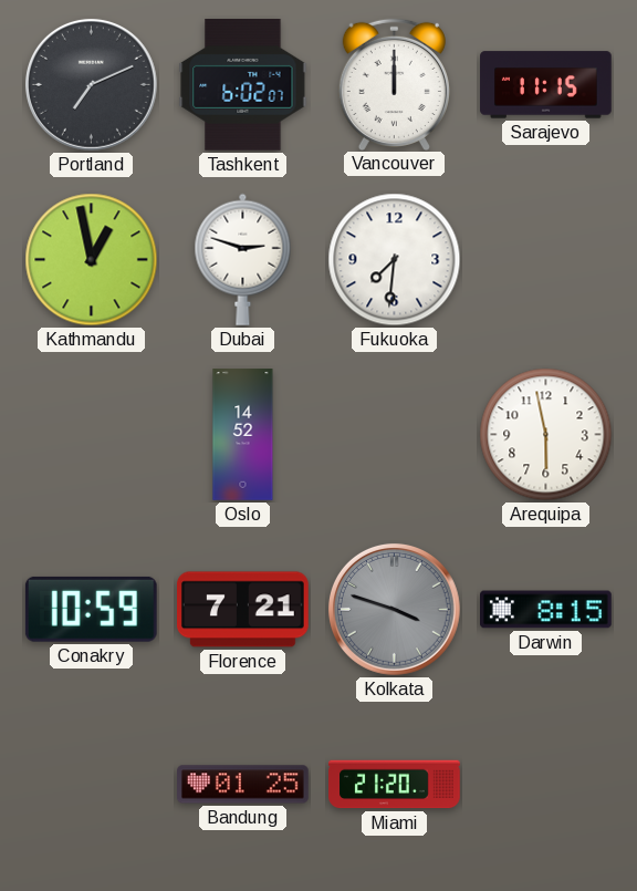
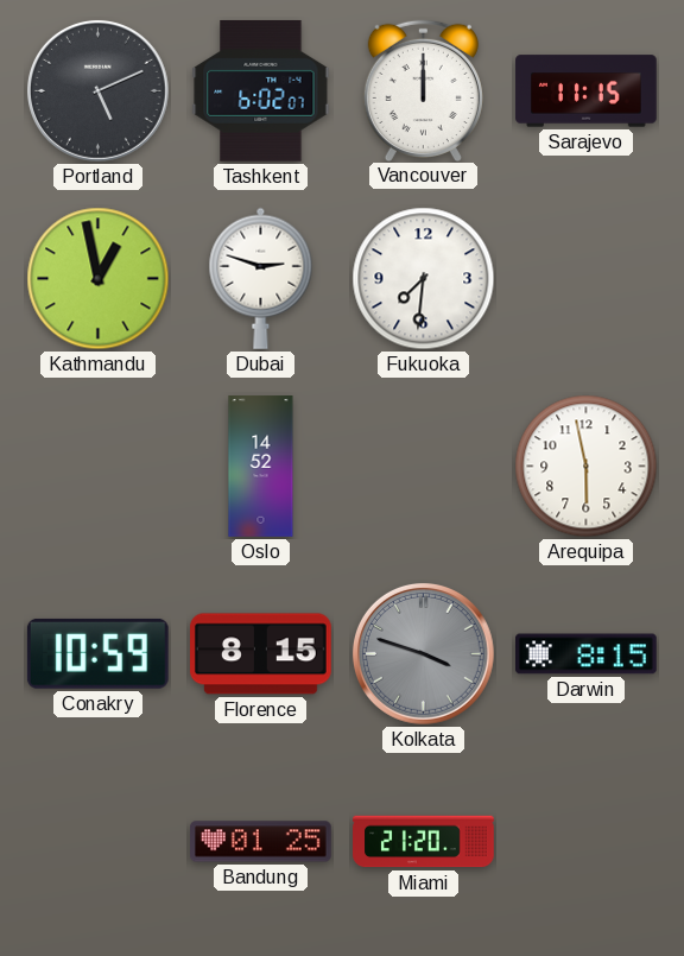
Portland: 7:11 -> 5:11 (97, 90)
Florence: 7:21 -> 8:15 (261, 654)
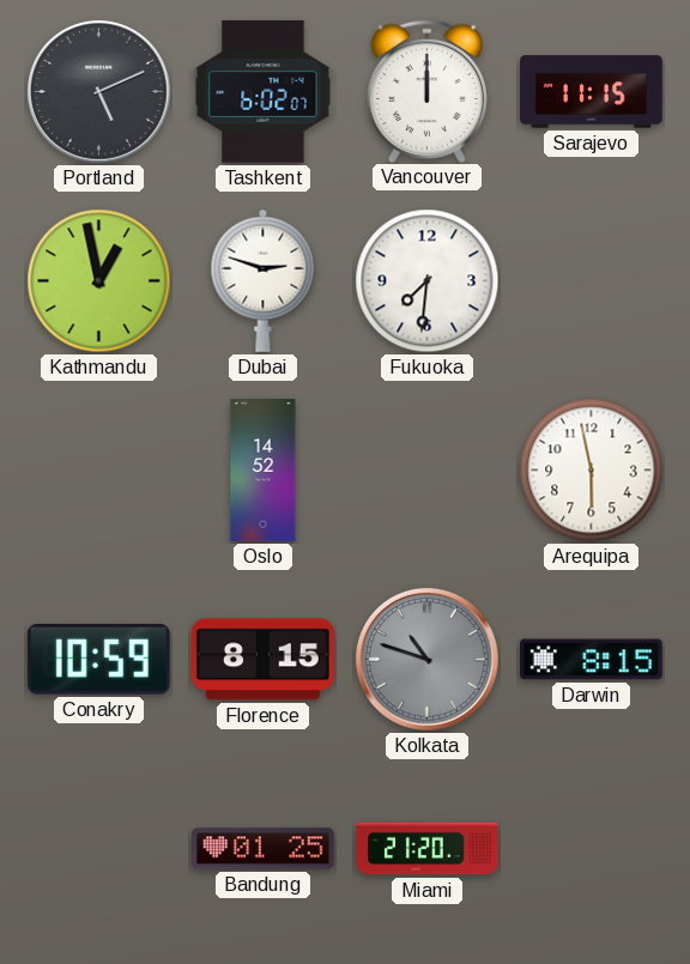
Kolkata: 3:48 -> 10:48 (426, 659)
